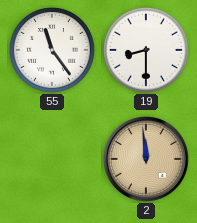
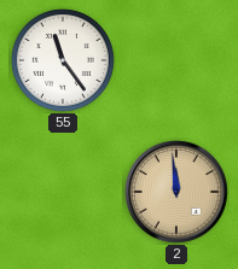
19: 8:30 -> none (146, 50)
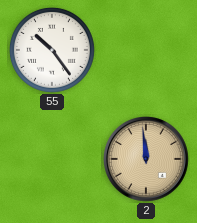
55: 11:24 -> 10:24 (52, 50)
